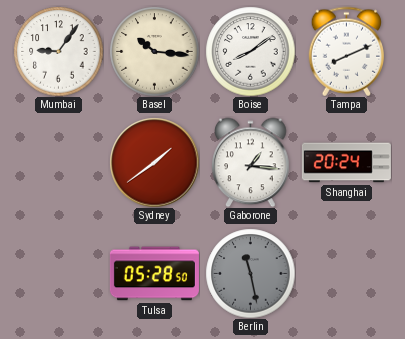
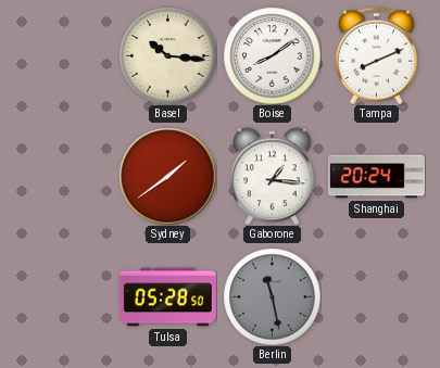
Mumbai: 9:06 -> none (58, 51)
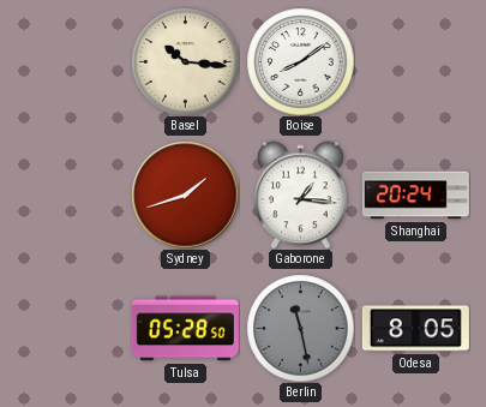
Tampa: 8:11 -> none (376, 55)
Sydney: 1:39 -> 1:42 (185, 194)
Odesa: none -> 8:05 (415, 329)
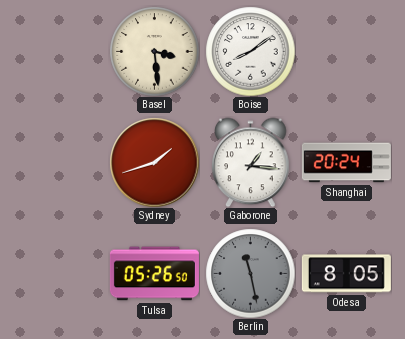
Basel: 10:16 -> 3:29 (154, 51)
Tulsa: 05:28 -> 05:26 (154, 274)
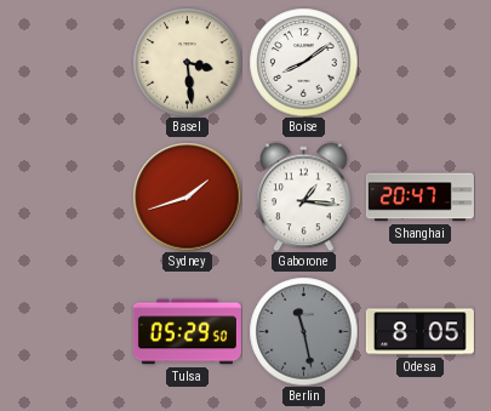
Shanghai: 20:24 -> 20:47 (419, 198)
Tulsa: 05:26 -> 05:29 (187, 332)
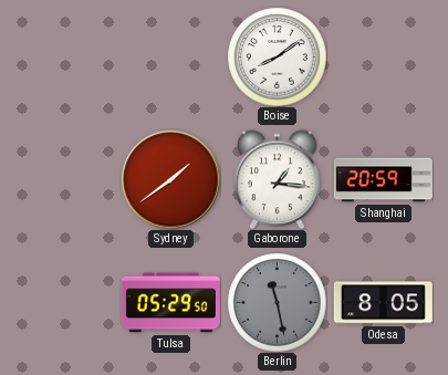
Basel: 3:29 -> none (187, 62)
Sydney: 1:42 -> 1:39 (170, 179)
Shanghai: 20:47 -> 20:59 (383, 180)
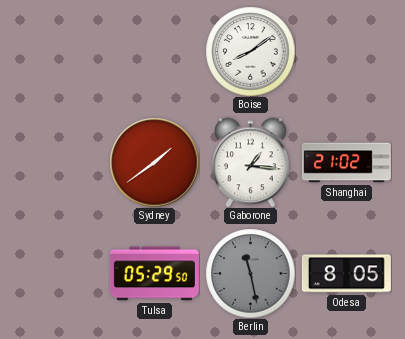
Shanghai: 20:59 -> 21:02 (346, 163)
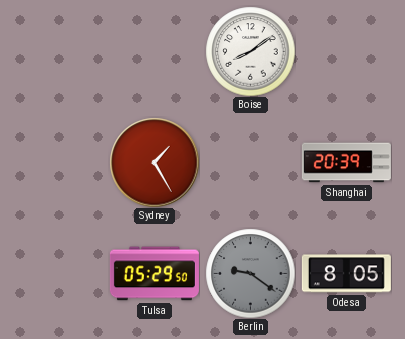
Sydney: 1:39 -> 1:25 (154, 162)
Gaborone: 1:16 -> none (251, 162)
Shanghai: 21:02 -> 20:39 (346, 163)
Berlin: 11:28 -> 9:21 (250, 273)
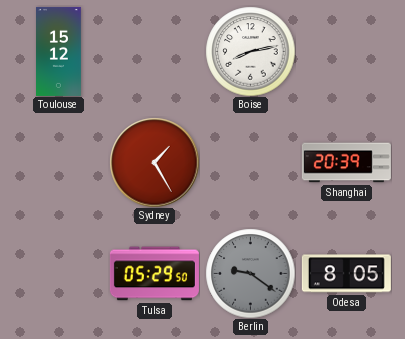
Toulouse: none -> 15:12 (59, 51)
Boise: 8:09 -> 8:13 (250, 51)
